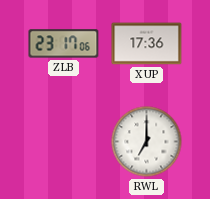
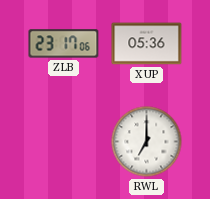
XUP: 17:36 -> 05:36 (147, 44)
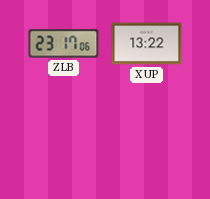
XUP: 05:36 -> 13:22 (147, 44)
RWL: 7:00 -> none (147, 142)
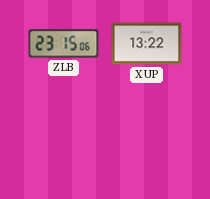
ZLB: 23:17 -> 23:15 (64, 44)
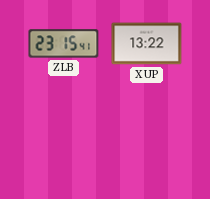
ZLB: 23:15:06 -> 23:15:41 (64, 44)
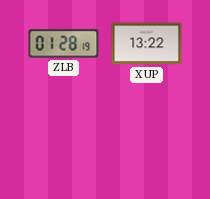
ZLB: 23:15 -> 01:28 (64, 44)
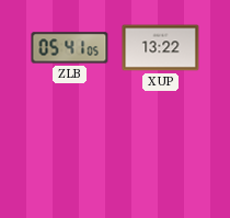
ZLB: 01:28 -> 05:41 (70, 48)
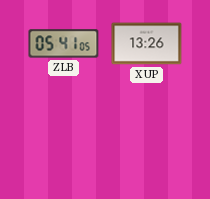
XUP: 13:22 -> 13:26 (147, 44)
